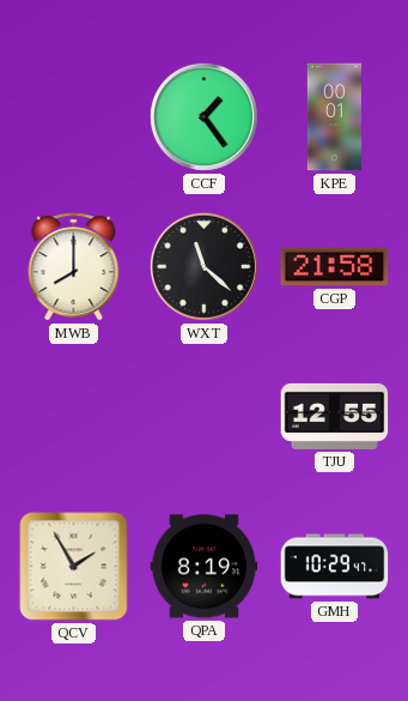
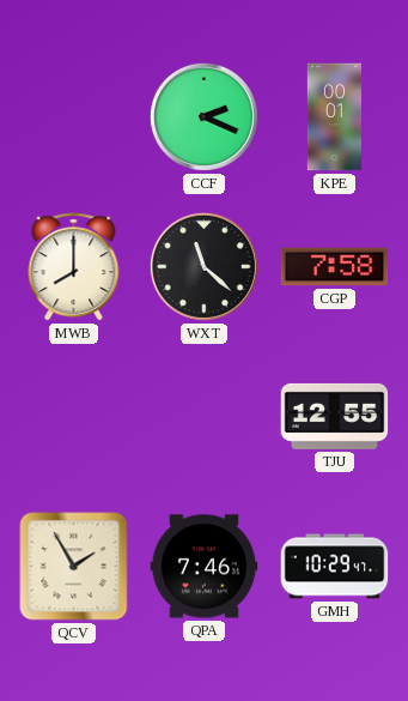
CCF: 1:24 -> 2:19 (203, 116)
CGP: 21:58 -> 7:58 (335, 267)
QPA: 8:19 -> 7:46 (205, 567)
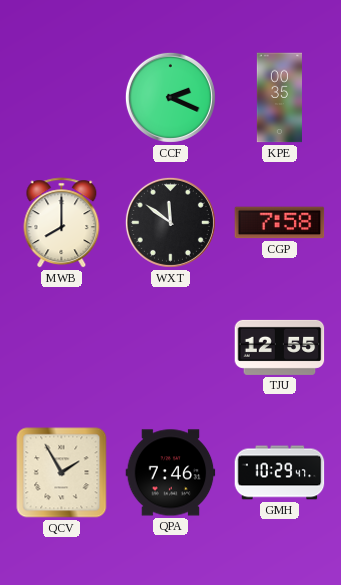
KPE: 00:01 -> 00:35 (279, 98)
WXT: 11:22 -> 11:51 (170, 222)
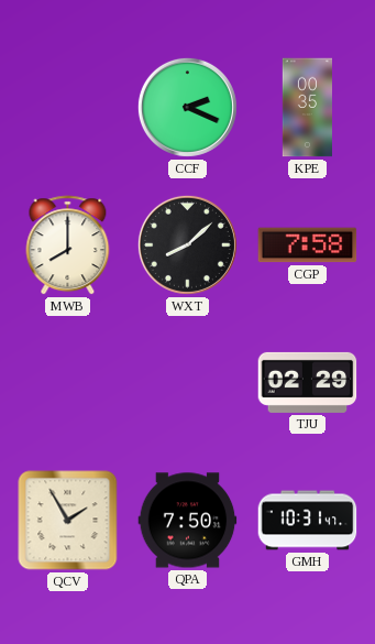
WXT: 11:51 -> 8:08 (187, 244)
TJU: 12:55 -> 02:29 (308, 382)
QPA: 7:46 -> 7:50 (188, 521)
GMH: 10:29 -> 10:31 (308, 521)
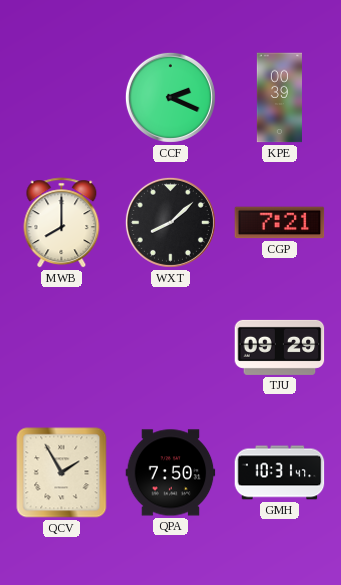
KPE: 00:35 -> 00:39 (279, 98)
CGP: 7:58 -> 7:21 (280, 223)
TJU: 02:29 -> 09:29 (280, 347)
